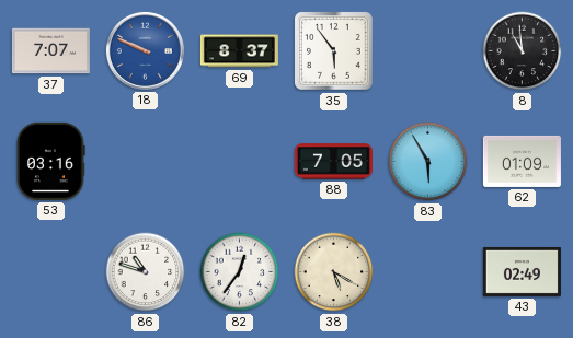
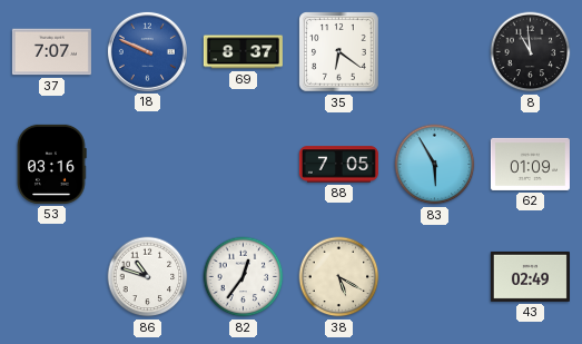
35: 5:54 -> 6:21 (339, 52)
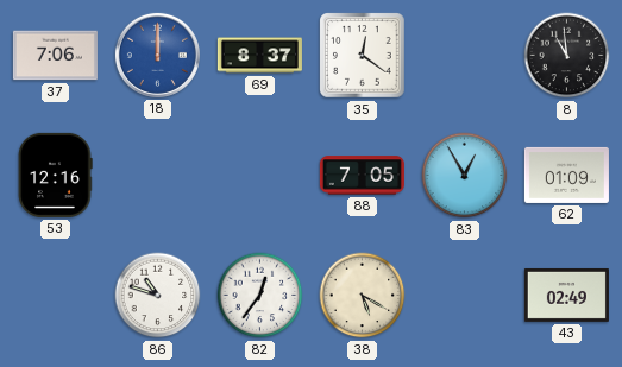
37: 7:07 -> 7:06 (55, 56)
18: 9:49 -> 12:00 (157, 55)
35: 6:21 -> 12:21 (363, 56)
53: 03:16 -> 12:16 (55, 175)
83: 5:55 -> 12:55 (465, 176)
